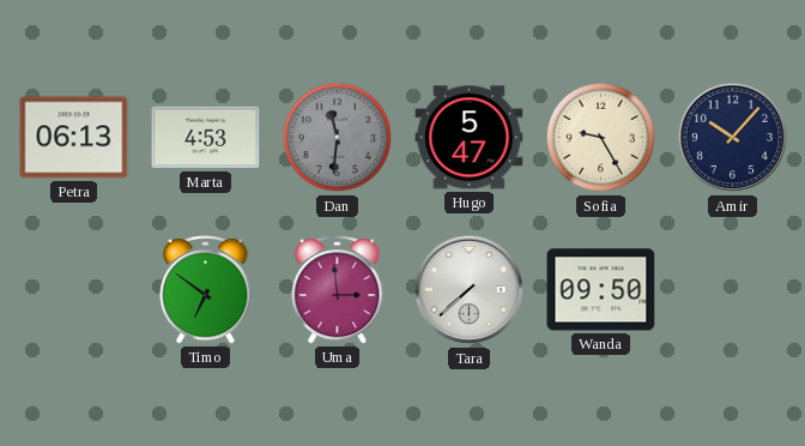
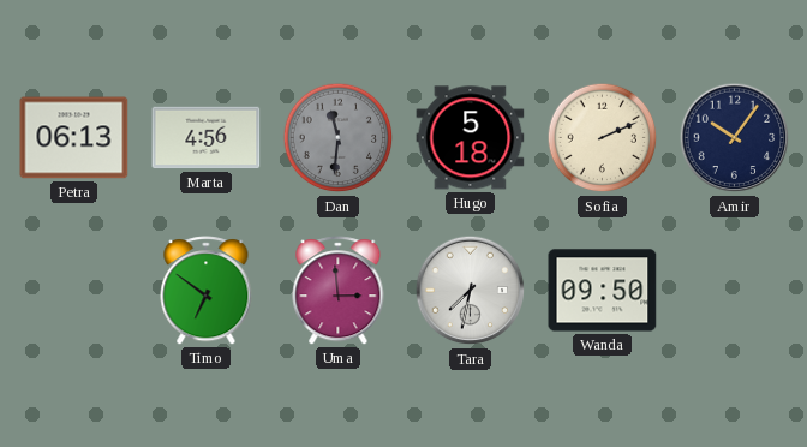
Marta: 4:53 -> 4:56 (207, 138)
Hugo: 5:47 -> 5:18 (471, 138)
Sofia: 9:25 -> 2:11 (603, 138)
Amir: 10:07 -> 10:06 (735, 138)
Tara: 7:38 -> 7:32 (471, 291)
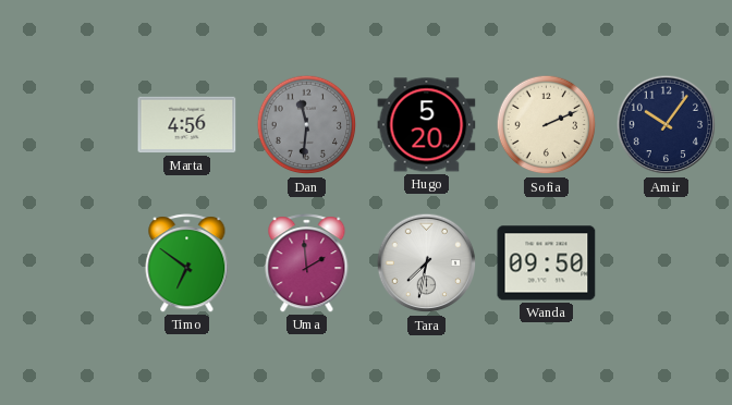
Petra: 06:13 -> none (74, 138)
Hugo: 5:18 -> 5:20 (427, 125)
Uma: 2:59 -> 1:59 (307, 263)
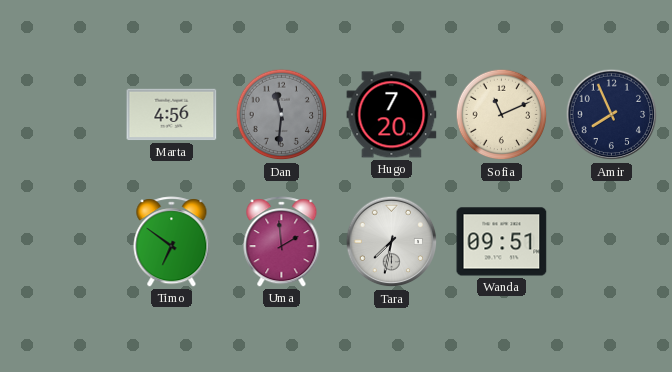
Hugo: 5:20 -> 7:20 (392, 115)
Sofia: 2:11 -> 11:11 (502, 115)
Amir: 10:06 -> 7:56 (612, 115)
Wanda: 09:50 -> 09:51 (502, 242)
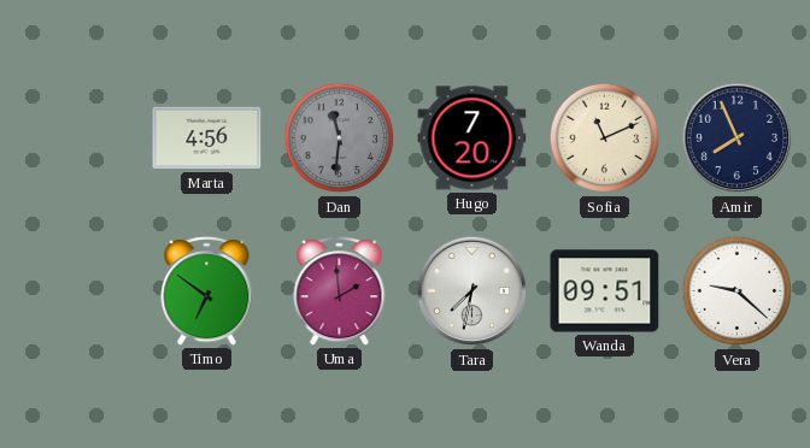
Vera: none -> 9:22 (738, 291)
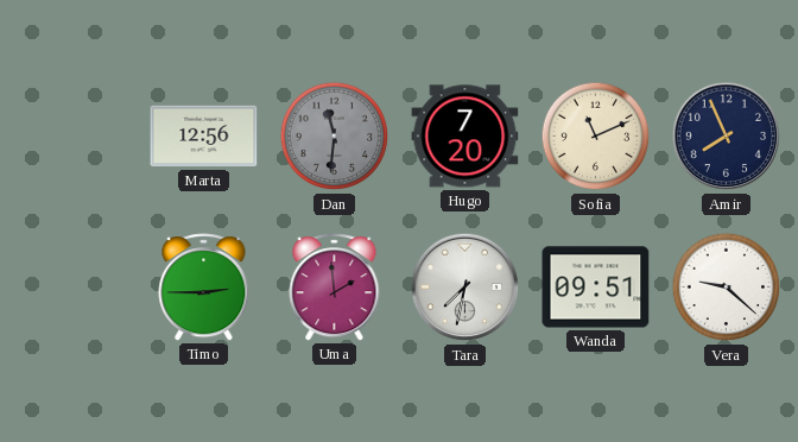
Marta: 4:56 -> 12:56 (204, 137)
Timo: 6:51 -> 2:45 (204, 288)
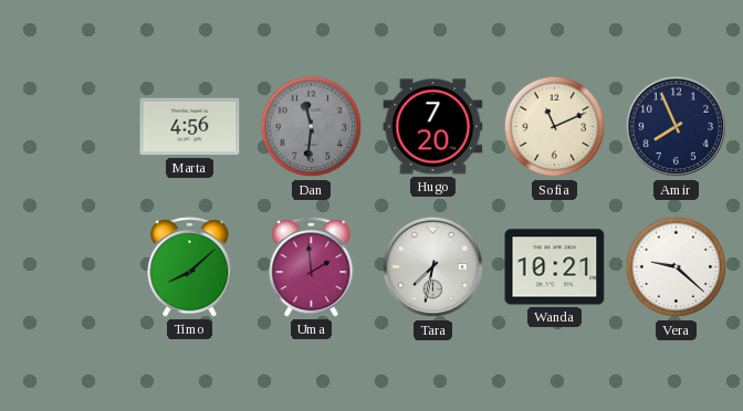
Marta: 12:56 -> 4:56 (190, 127)
Timo: 2:45 -> 8:08 (190, 267)
Wanda: 09:51 -> 10:21 (555, 267)
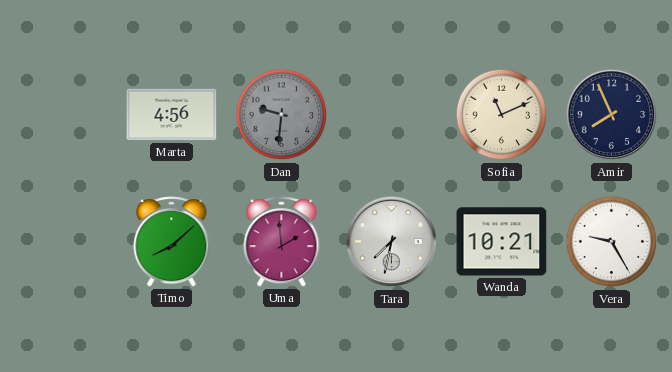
Dan: 11:31 -> 9:31 (282, 115)
Hugo: 7:20 -> none (433, 127)
Vera: 9:22 -> 9:25 (612, 242)
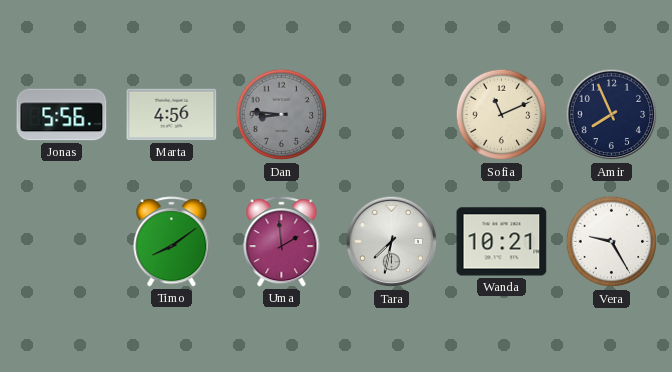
Jonas: none -> 5:56 (62, 115)
Dan: 9:31 -> 8:46 (282, 115)
Timo: 8:08 -> 8:09 (172, 242)
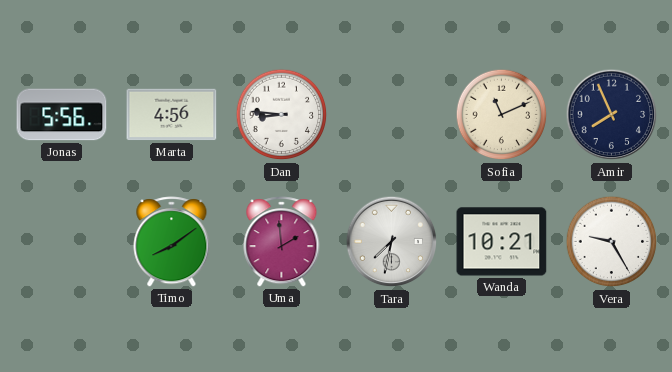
Dan dial: grey -> white (282, 115)
